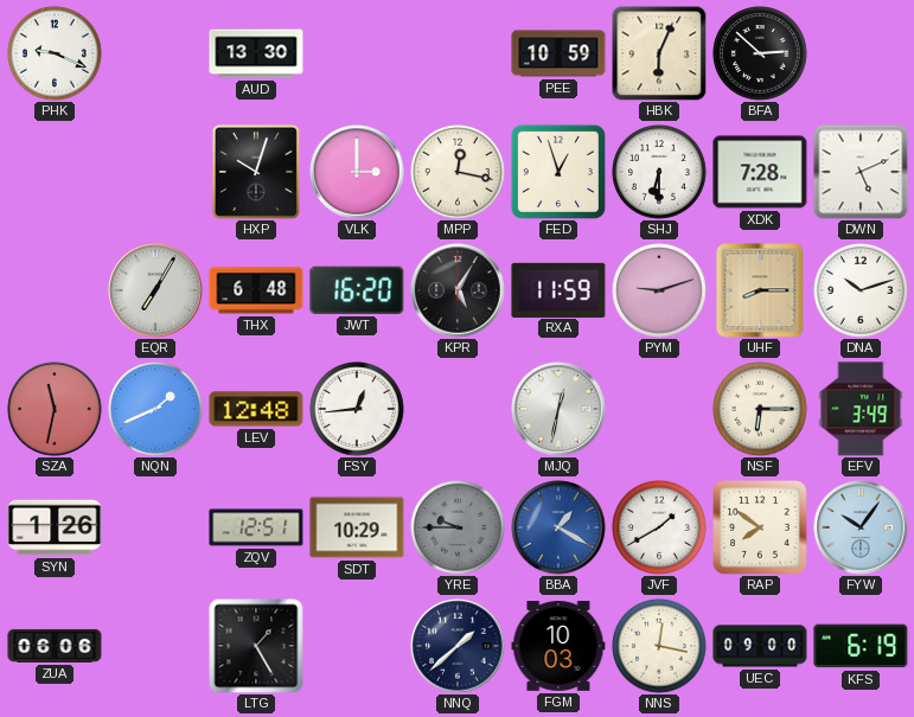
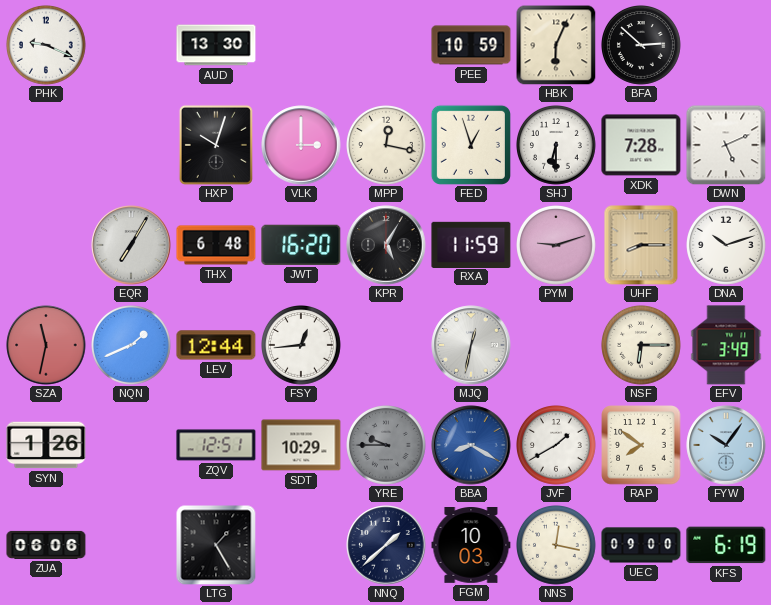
LEV: 12:48 -> 12:44 (216, 345)
BBA: 1:20 -> 8:20 (471, 445)
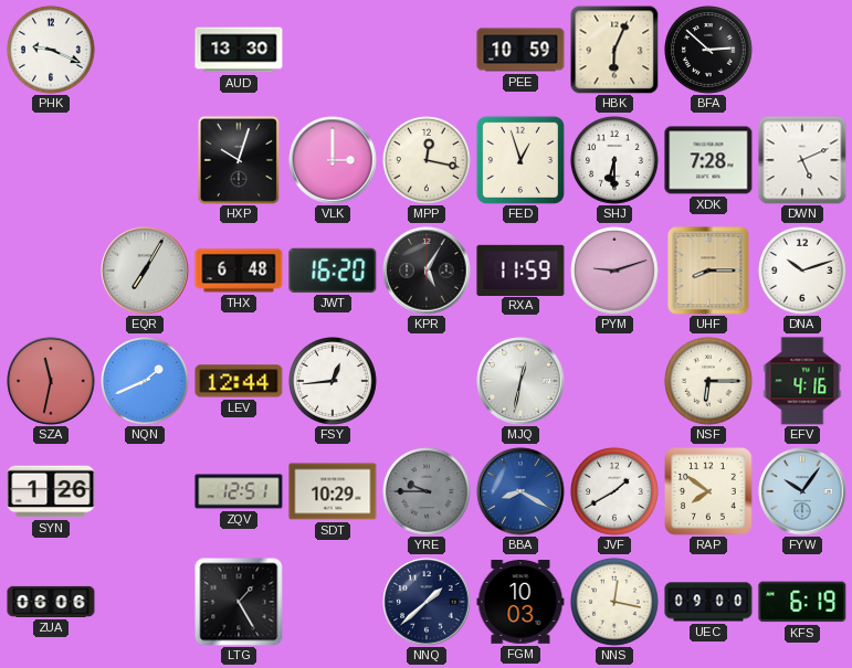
EFV: 3:49 -> 4:16 (802, 381)
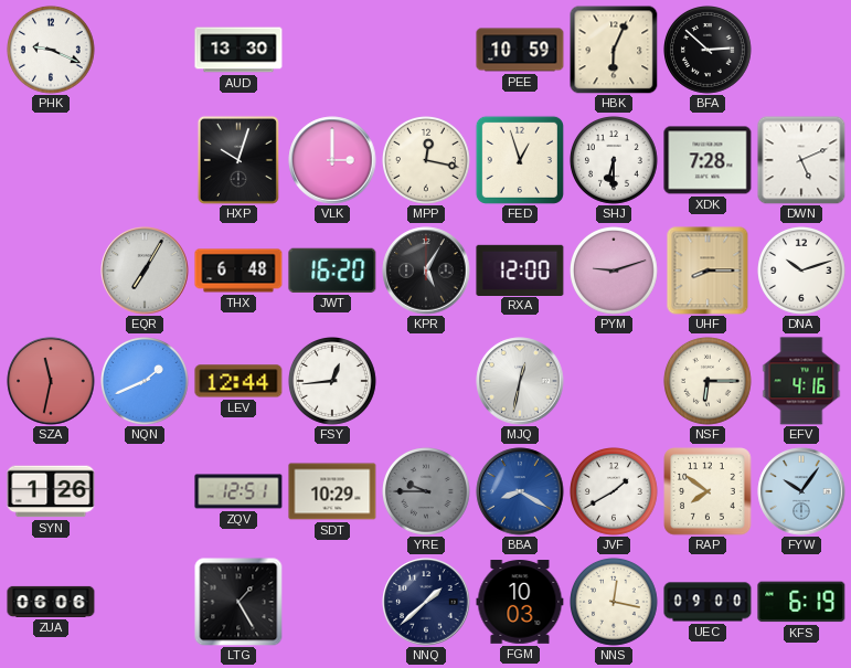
RXA: 11:59 -> 12:00 (520, 269)
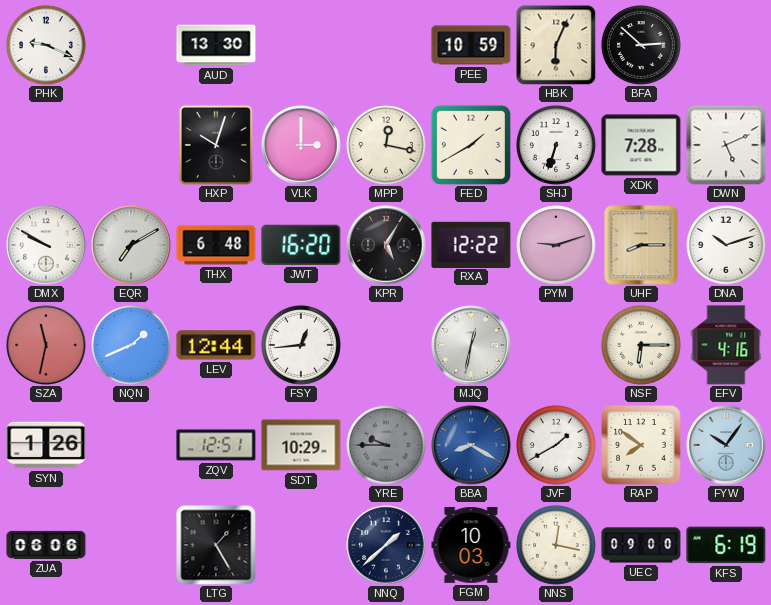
FED: 12:57 -> 1:40 (471, 145)
SHJ: 6:30 -> 6:33 (557, 146)
DMX: none -> 9:50 (46, 245)
EQR: 7:05 -> 7:10 (131, 245)
RXA: 12:00 -> 12:22 (471, 244)
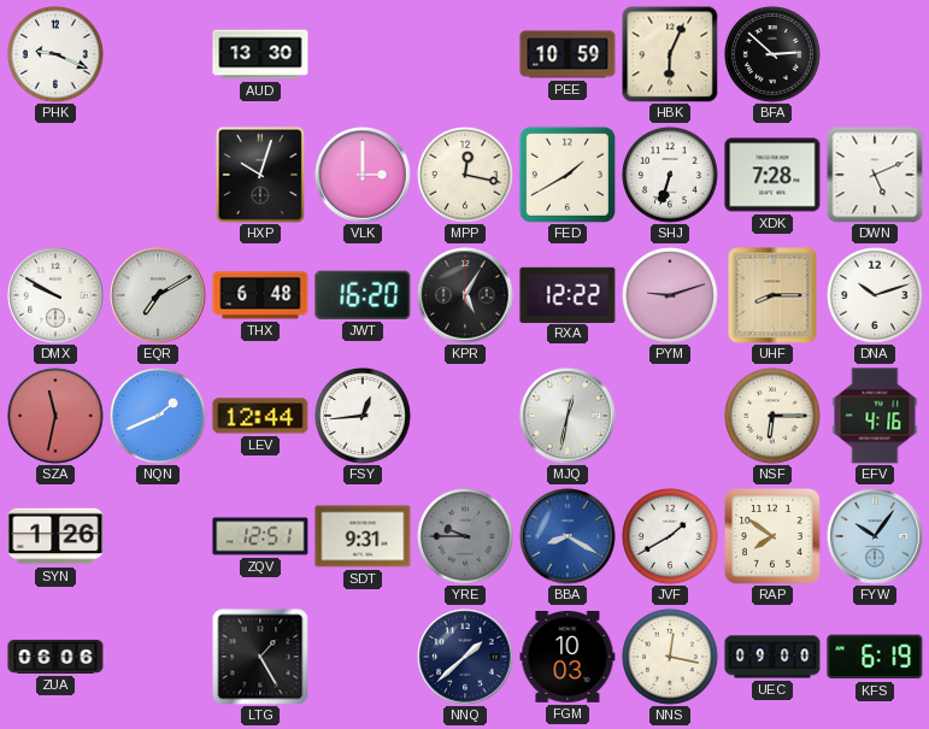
SDT: 10:29 -> 9:31 (363, 536)
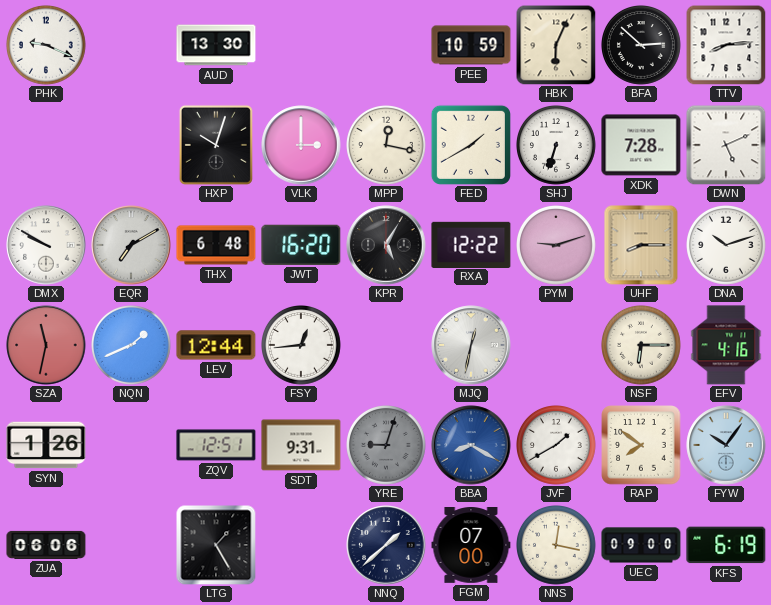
TTV: none -> 8:14 (726, 45)
YRE: 9:45 -> 9:03 (387, 446)
FGM: 10:03 -> 07:00 (471, 546)
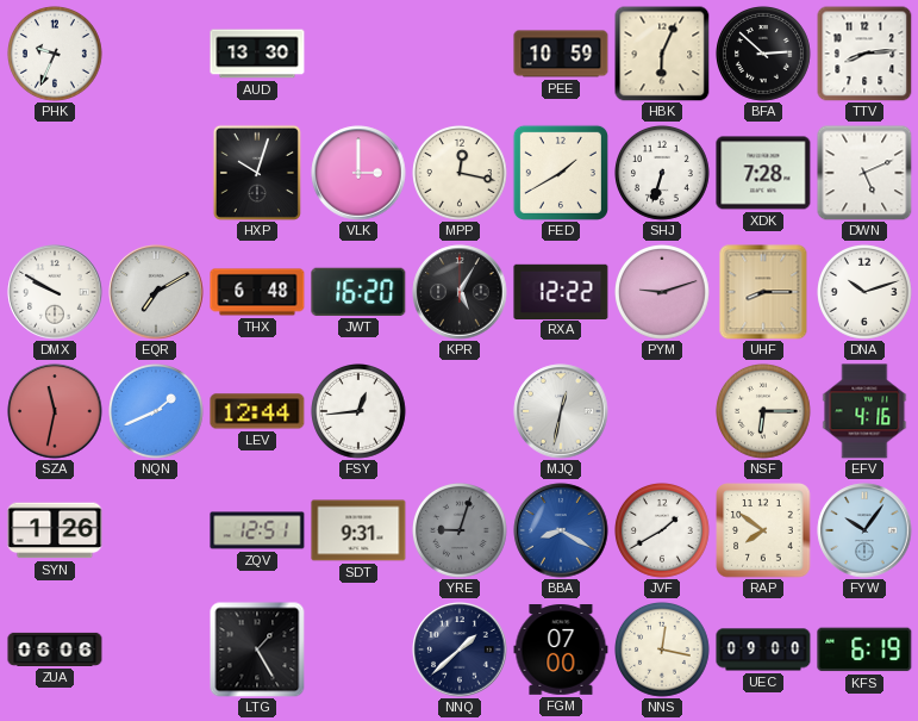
PHK: 9:19 -> 9:34 (56, 55)
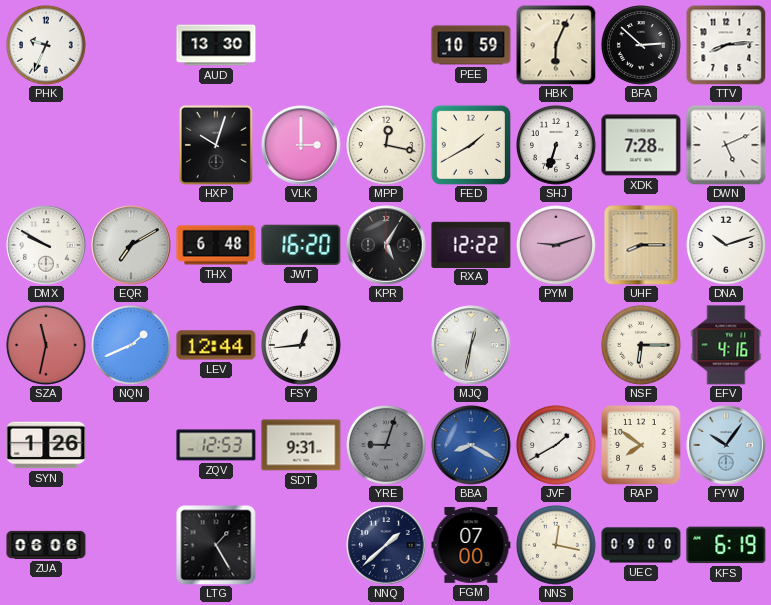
ZQV: 12:51 -> 12:53 (216, 445)
